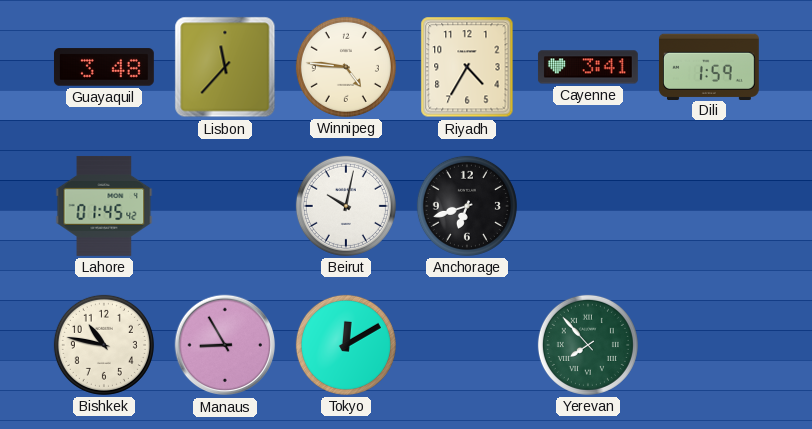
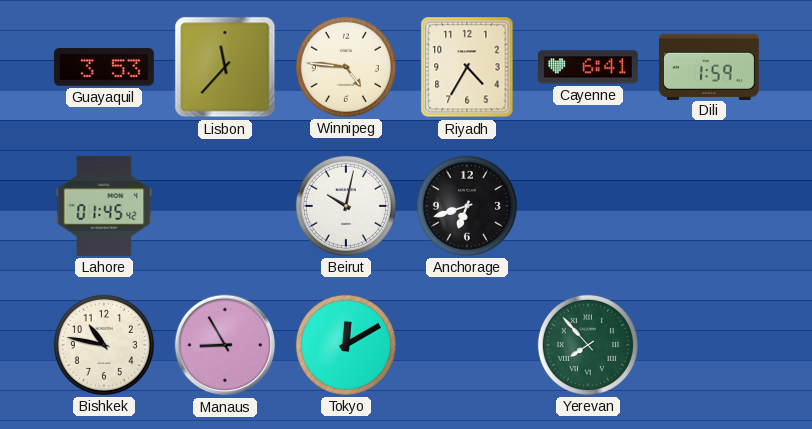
Guayaquil: 3:48 -> 3:53 (104, 67)
Cayenne: 3:41 -> 6:41 (588, 67)
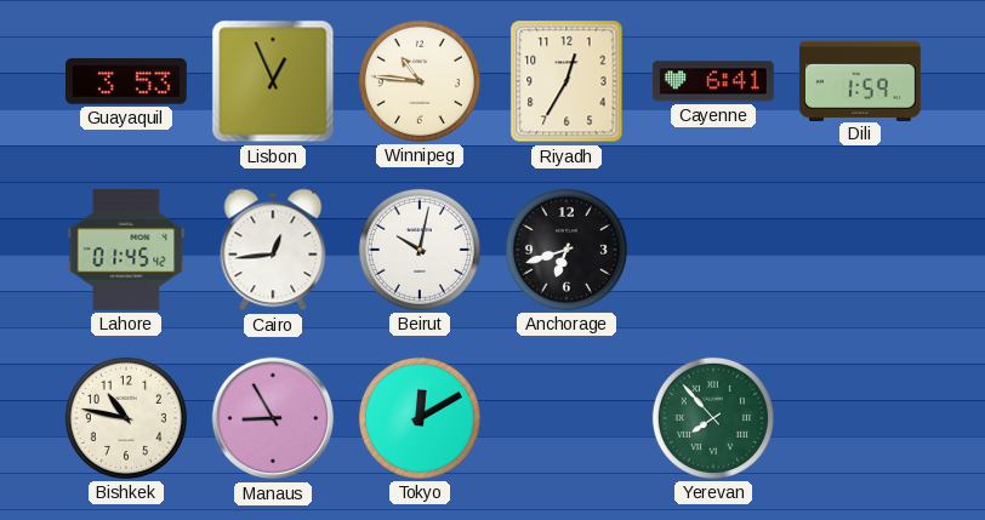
Lisbon: 11:37 -> 12:56 (273, 81)
Winnipeg: 4:46 -> 10:46 (420, 81)
Riyadh: 4:35 -> 12:35 (566, 81)
Cairo: none -> 12:44 (273, 250)
